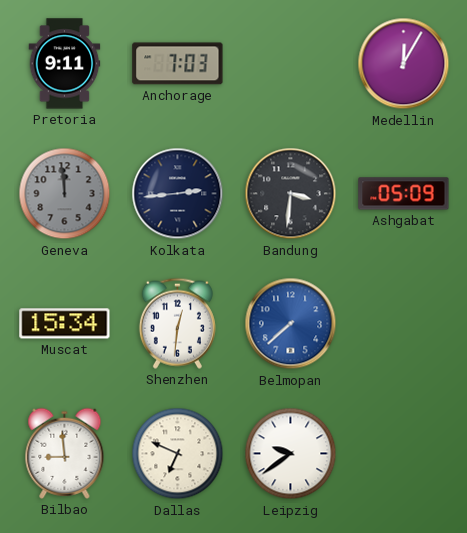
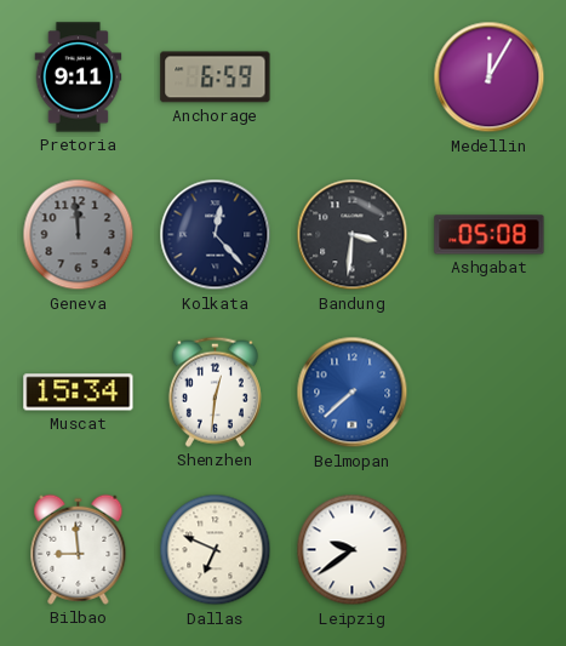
Anchorage: 7:03 -> 6:59 (216, 78)
Kolkata: 2:44 -> 12:23 (216, 235)
Ashgabat: 05:09 -> 05:08 (490, 235)
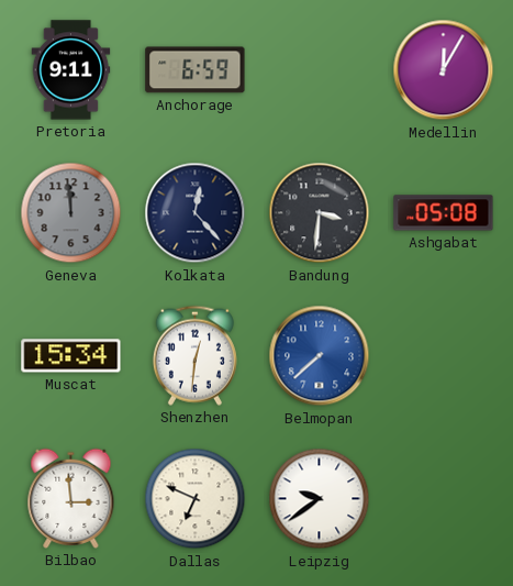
Bilbao: 8:59 -> 2:59 (71, 498)
